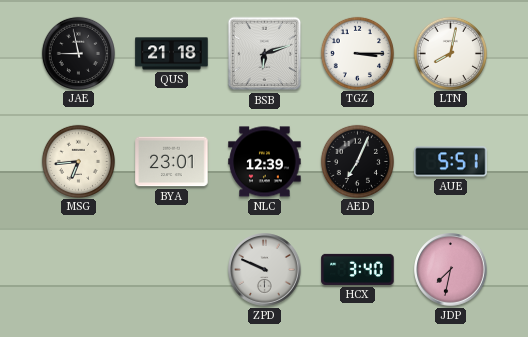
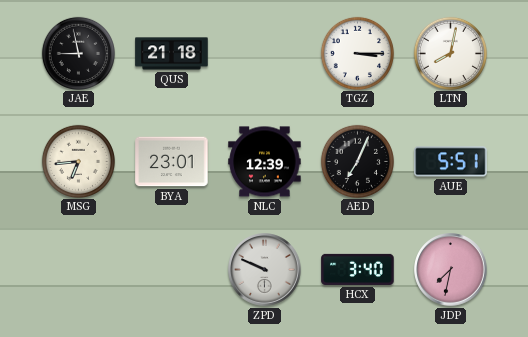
BSB: 6:12 -> none (265, 54)
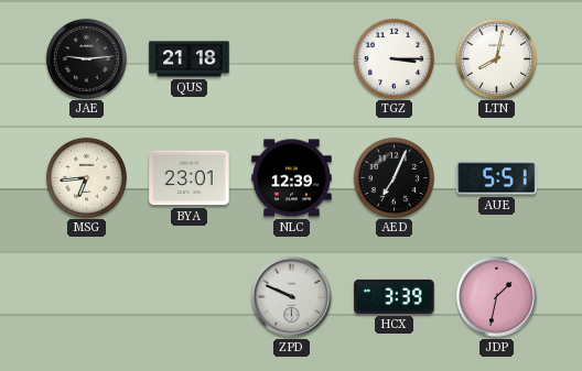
JAE: 8:58 -> 9:14 (86, 58)
HCX: 3:40 -> 3:39 (395, 296)
JDP: 7:32 -> 1:32 (497, 297)
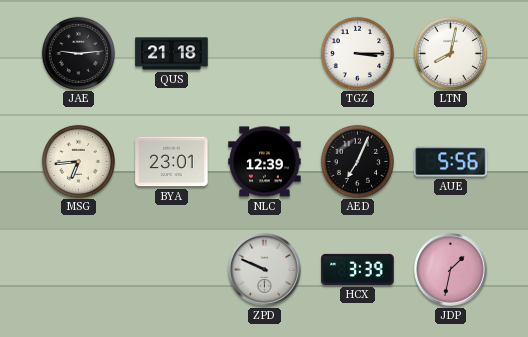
AUE: 5:51 -> 5:56 (451, 162)
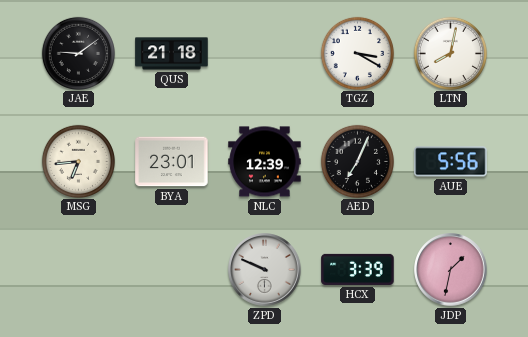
JAE: 9:14 -> 9:09 (78, 53)
TGZ: 3:15 -> 3:20 (357, 53)
